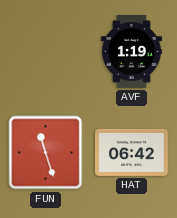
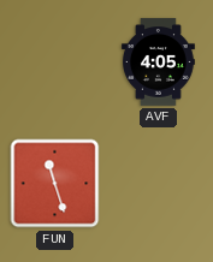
AVF: 1:19 -> 4:05 (159, 62)
HAT: 06:42 -> none (132, 152)
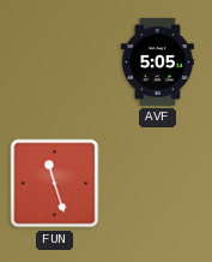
AVF: 4:05 -> 5:05 (158, 62)
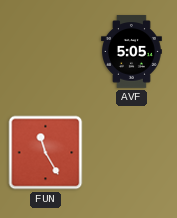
FUN: 11:27 -> 11:25 (46, 153)
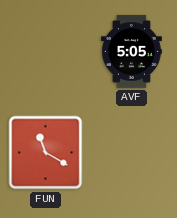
FUN: 11:25 -> 11:20 (46, 153)
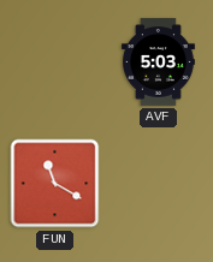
AVF: 5:05 -> 5:03 (159, 62)
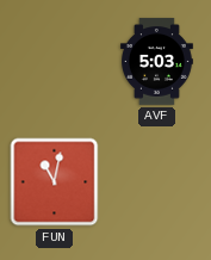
FUN: 11:20 -> 11:02 (55, 182)
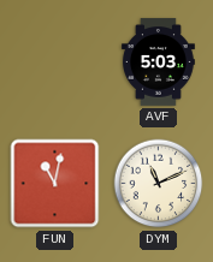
DYM: none -> 11:11 (159, 184)
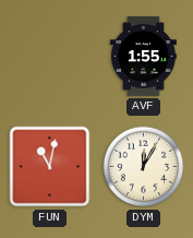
AVF: 5:03 -> 1:55 (144, 57)
DYM: 11:11 -> 12:05 (144, 167)
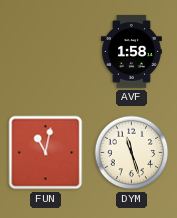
AVF: 1:55 -> 1:58 (132, 52)
DYM: 12:05 -> 11:27 (132, 153)
